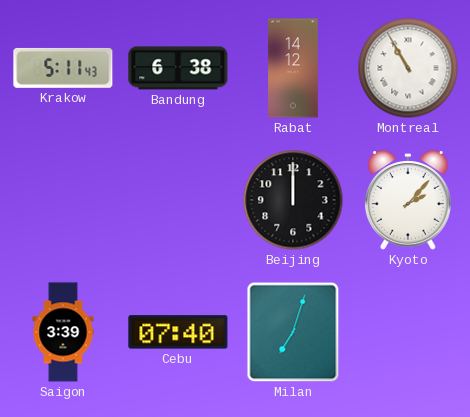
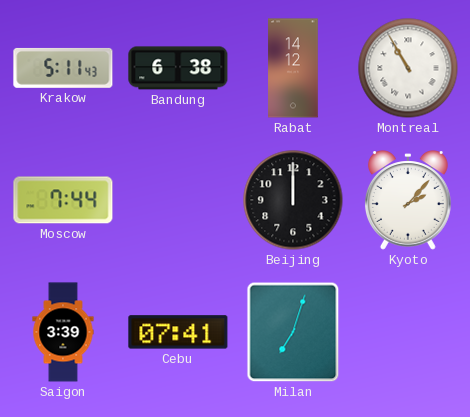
Moscow: none -> 7:44 (63, 200)
Cebu: 07:40 -> 07:41 (178, 332)
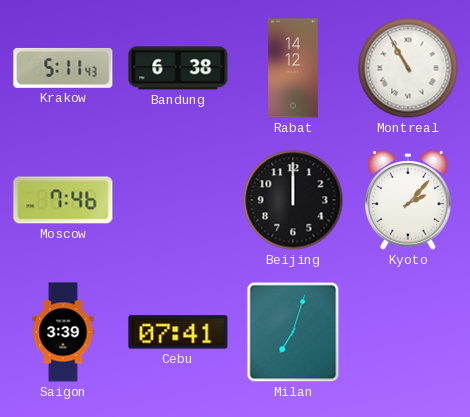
Moscow: 7:44 -> 7:46 (63, 200)
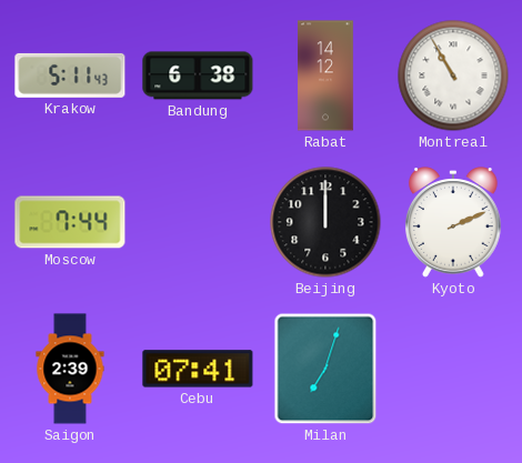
Moscow: 7:46 -> 7:44 (70, 222)
Kyoto: 2:07 -> 2:11 (453, 222)
Saigon: 3:39 -> 2:39 (70, 369)
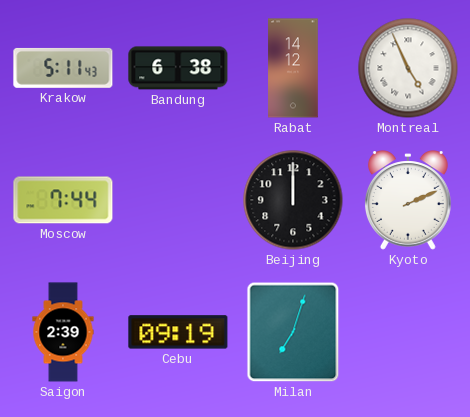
Montreal: 10:55 -> 4:56 (408, 68)
Cebu: 07:41 -> 09:19 (178, 332)
